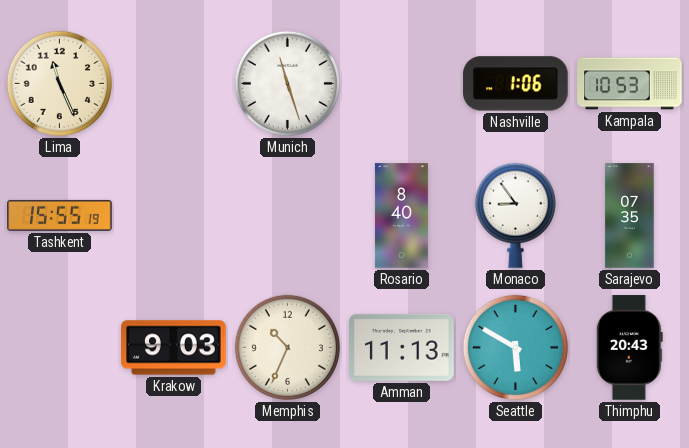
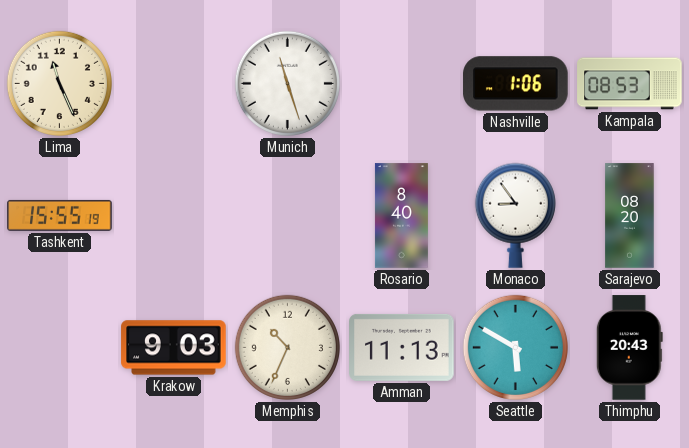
Kampala: 10:53 -> 08:53 (630, 84)
Sarajevo: 07:35 -> 08:20 (630, 216)
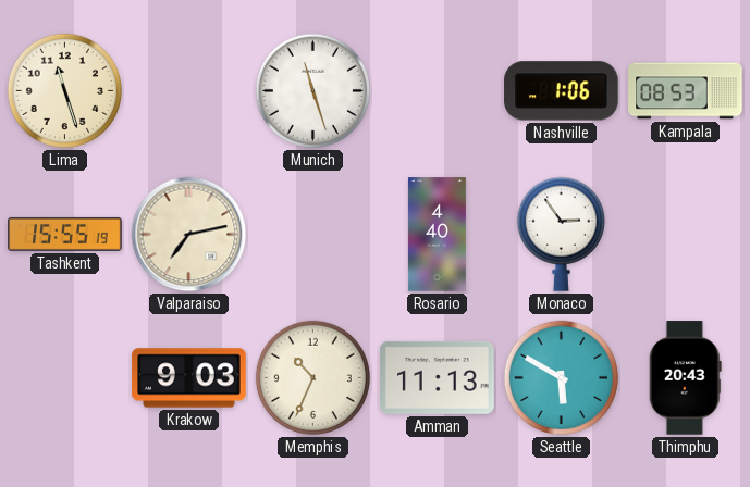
Lima: 11:26 -> 11:27 (64, 90)
Valparaiso: none -> 7:13 (189, 235)
Rosario: 8:40 -> 4:40 (437, 235)
Monaco: 8:54 -> 2:54 (561, 234)
Sarajevo: 08:20 -> none (630, 216)
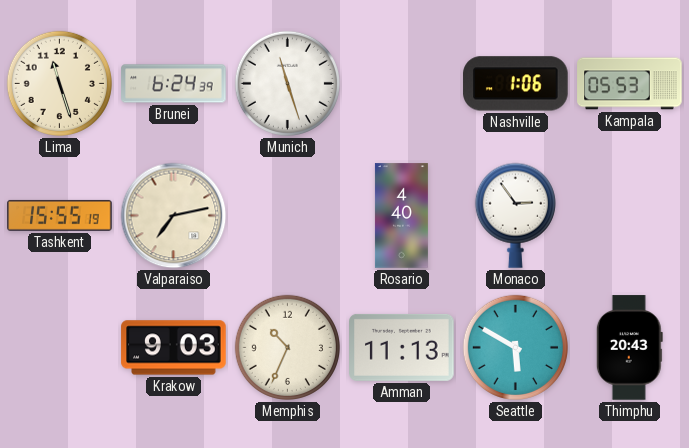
Brunei: none -> 6:24 (174, 84)
Kampala: 08:53 -> 05:53 (630, 84)
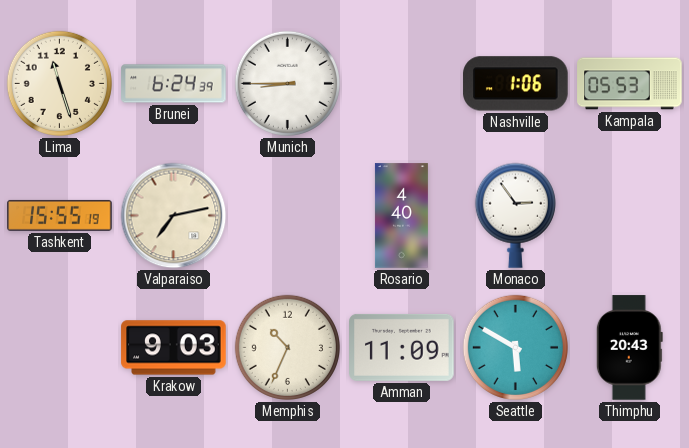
Munich: 11:27 -> 8:45 (287, 83)
Amman: 11:13 -> 11:09 (402, 347)
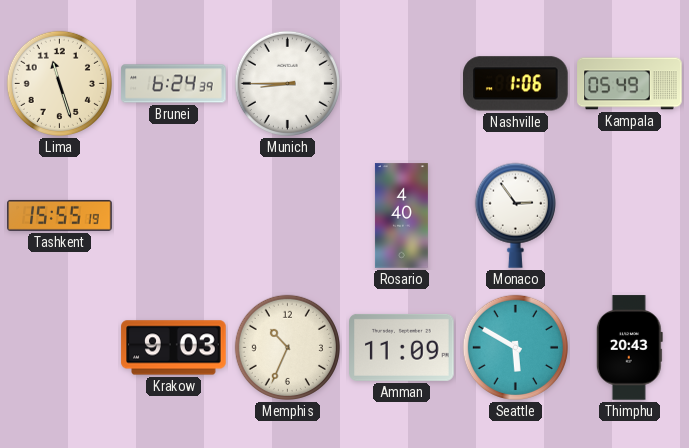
Kampala: 05:53 -> 05:49 (630, 84)
Valparaiso: 7:13 -> none (174, 216)
